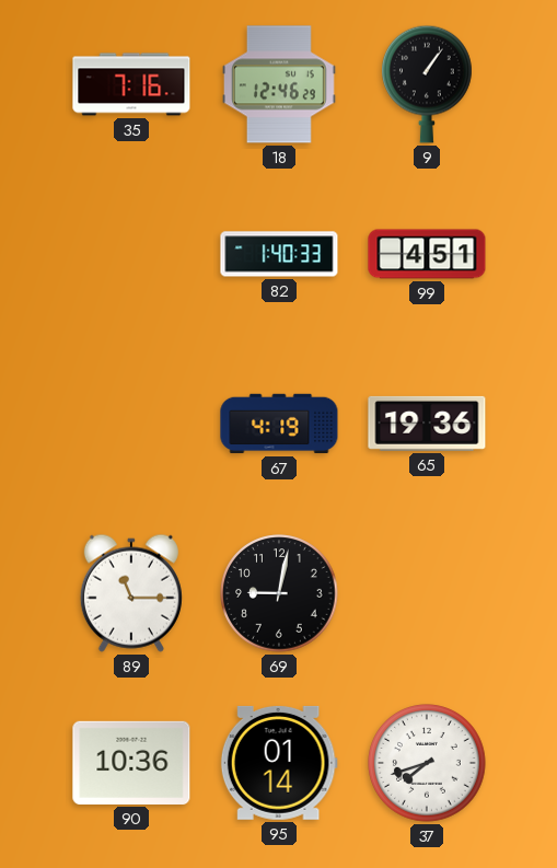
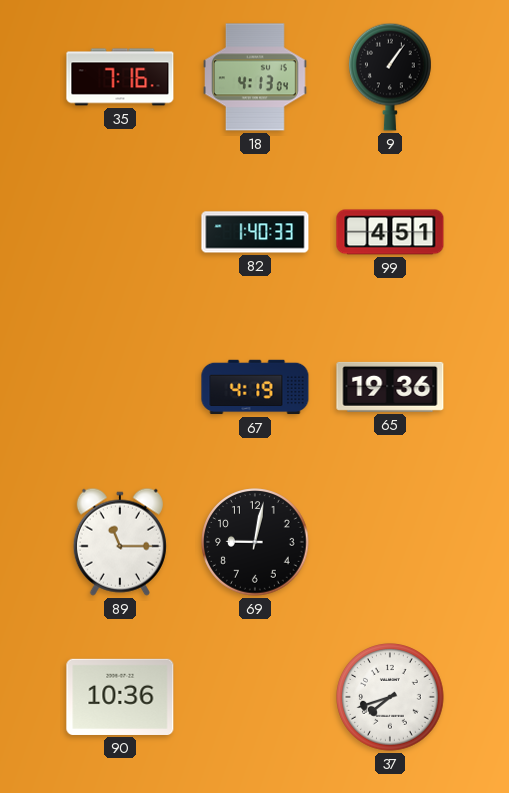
18: 12:46 -> 4:13 (256, 77)
95: 01:14 -> none (279, 763)
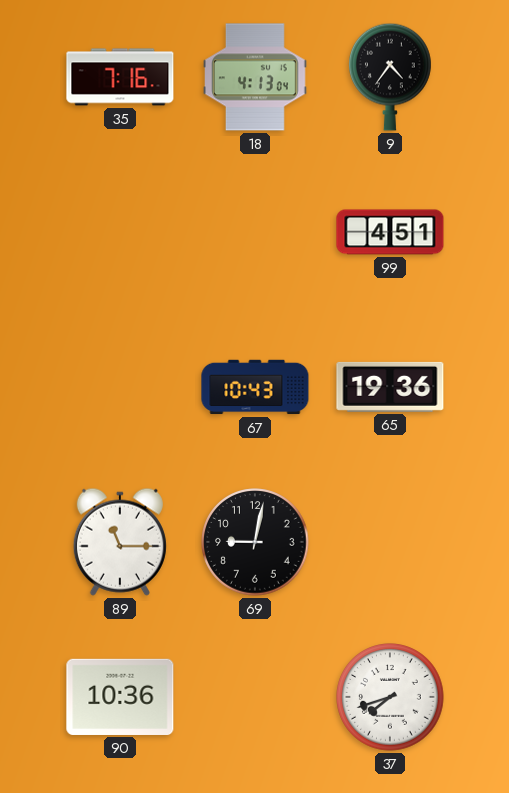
9: 1:06 -> 4:36 (391, 77)
82: 1:40 -> none (255, 232)
67: 4:19 -> 10:43 (255, 387)
